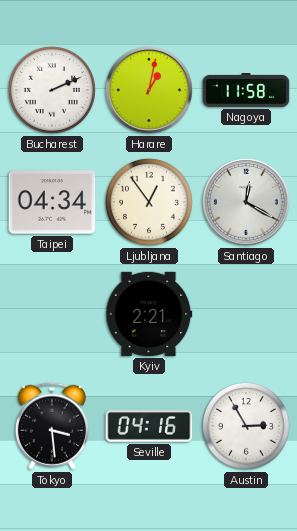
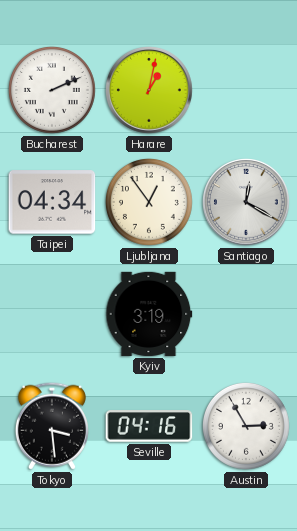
Nagoya: 11:58 -> none (246, 91)
Kyiv: 2:21 -> 3:19 (149, 314)
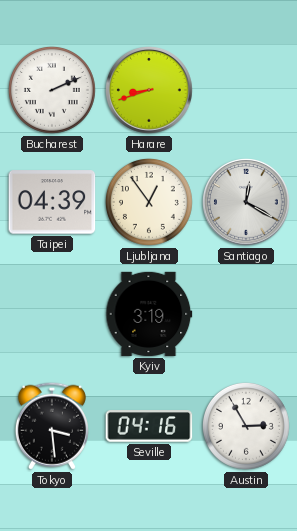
Harare: 1:02 -> 8:42 (150, 91)
Taipei: 04:34 -> 04:39 (52, 202)
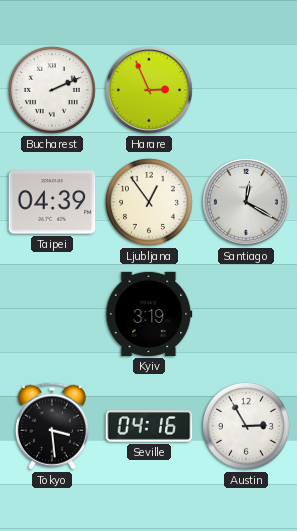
Harare: 8:42 -> 2:56 (150, 91)
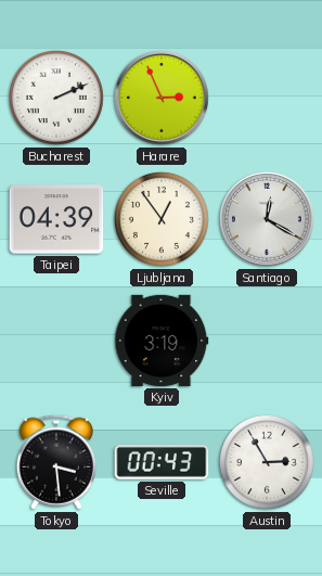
Seville: 04:16 -> 00:43 (162, 462)
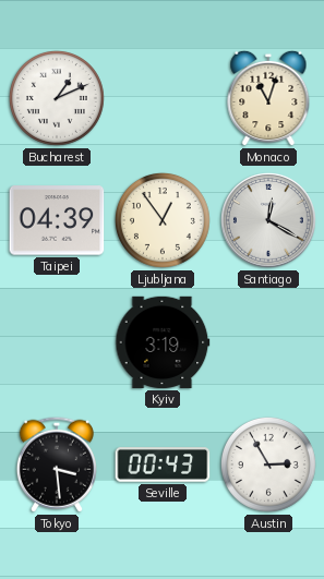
Bucharest: 2:11 -> 1:11 (57, 98)
Harare: 2:56 -> none (163, 99)
Monaco: none -> 11:03 (268, 98)
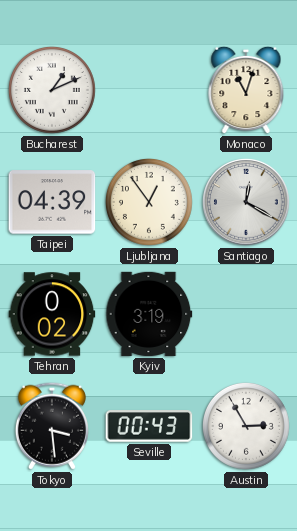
Tehran: none -> 0:02 (52, 314)
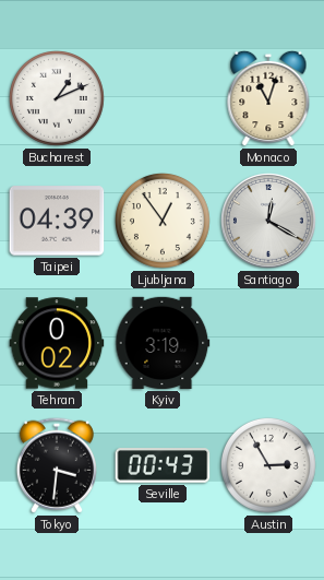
Tokyo: 3:29 -> 3:31 (57, 465)
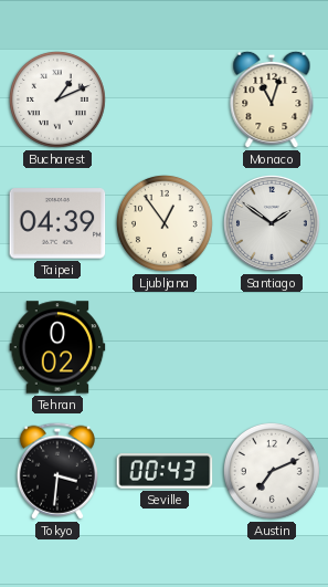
Santiago: 12:20 -> 1:51 (273, 224)
Kyiv: 3:19 -> none (163, 343)
Austin: 2:55 -> 7:11 (272, 471)
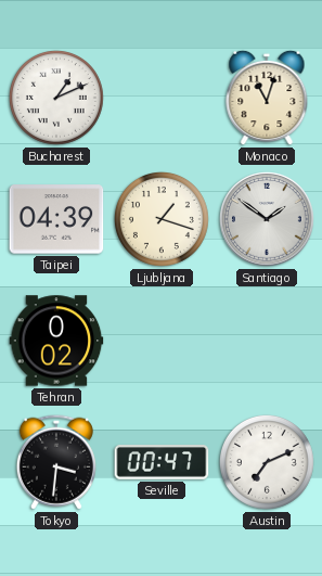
Ljubljana: 12:54 -> 1:18 (162, 219)
Seville: 00:43 -> 00:47 (162, 462)
